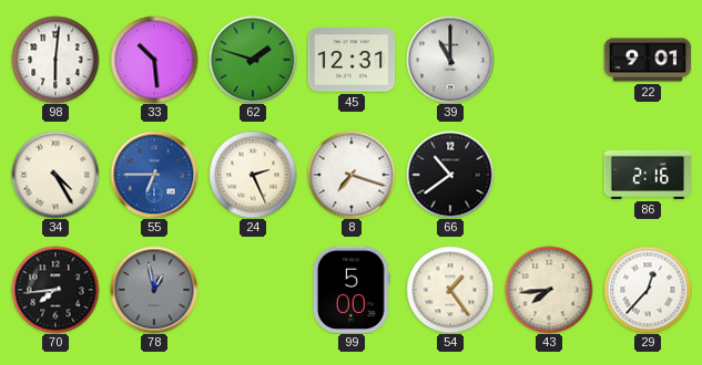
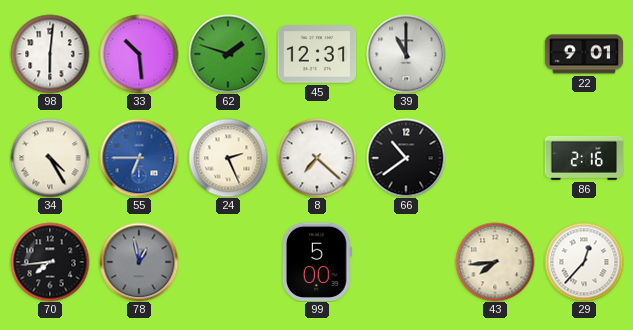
8: 7:18 -> 7:22 (317, 158)
54: 1:24 -> none (450, 290)
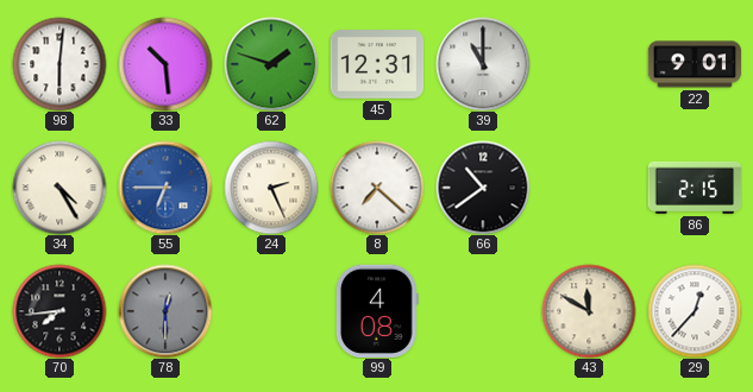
86: 2:16 -> 2:15 (695, 188)
78: 12:58 -> 12:30 (165, 311)
99: 5:00 -> 4:08 (378, 310)
43: 7:44 -> 11:50 (589, 311)
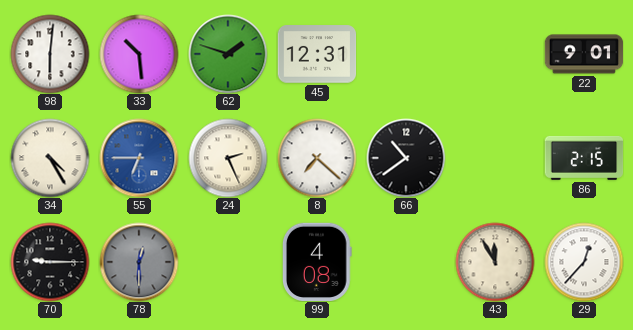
39: 11:00 -> none (483, 64)
70: 7:44 -> 9:15 (50, 262)
43: 11:50 -> 11:55 (495, 262)
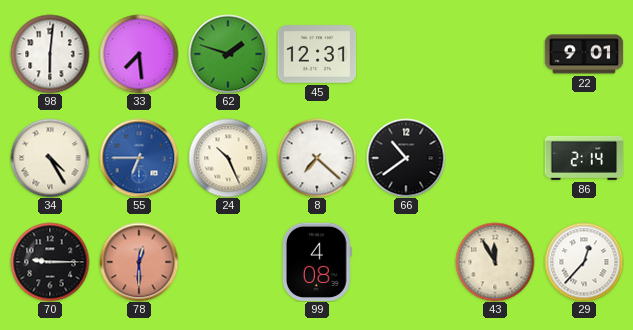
33: 10:29 -> 7:29 (139, 54)
24: 2:26 -> 10:26 (228, 158)
86: 2:15 -> 2:14 (584, 158)
78 dial: grey -> salmon (139, 262)
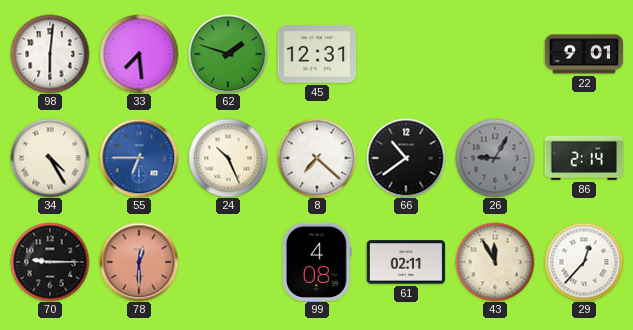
26: none -> 9:05 (495, 158)
61: none -> 02:11 (406, 262)
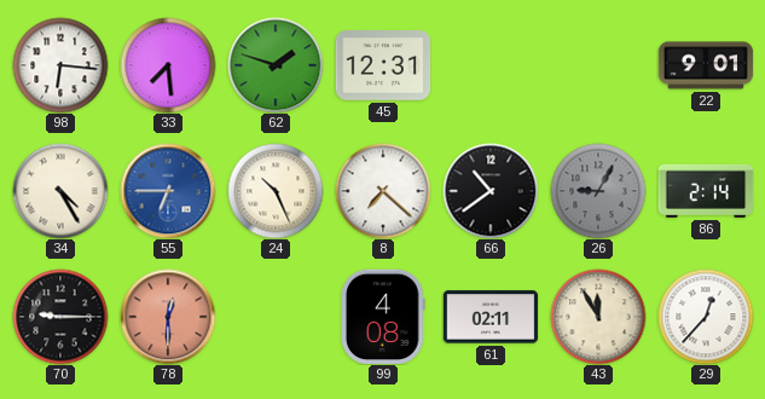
98: 6:01 -> 6:16 (60, 65)
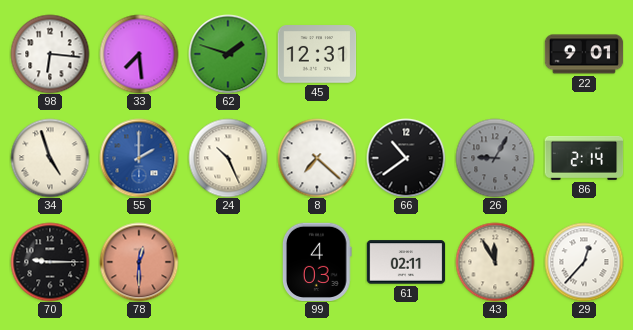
34: 4:25 -> 4:57 (50, 158)
55: 6:45 -> 2:00 (139, 158)
99: 4:08 -> 4:03 (318, 261)
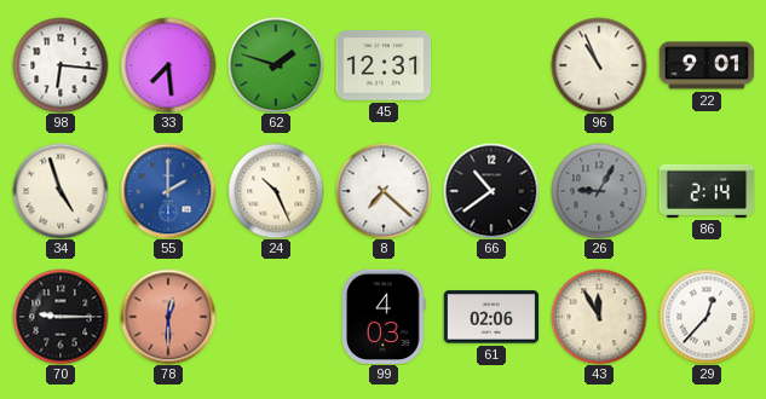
96: none -> 10:56 (599, 65)
61: 02:11 -> 02:06 (491, 317)
